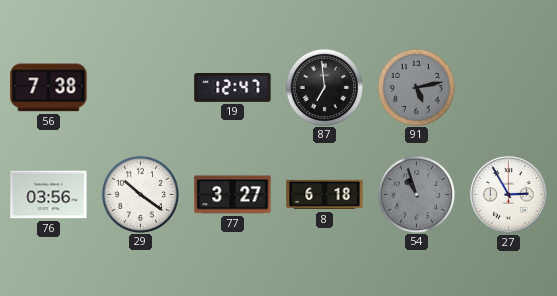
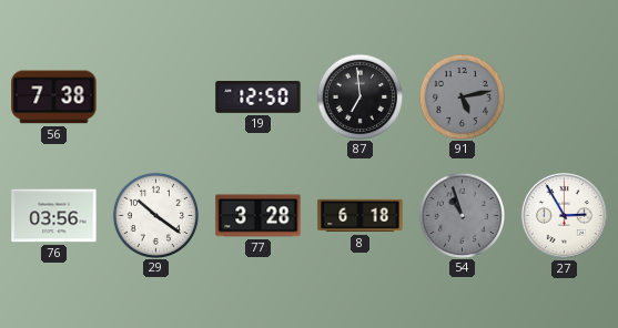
19: 12:47 -> 12:50 (259, 98)
77: 3:27 -> 3:28 (259, 216)
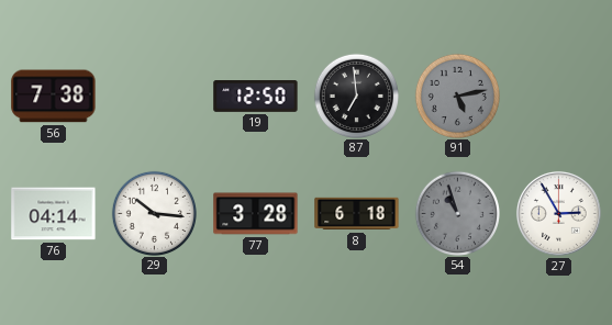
76: 03:56 -> 04:14 (54, 214)
29: 10:21 -> 10:16 (154, 213)
